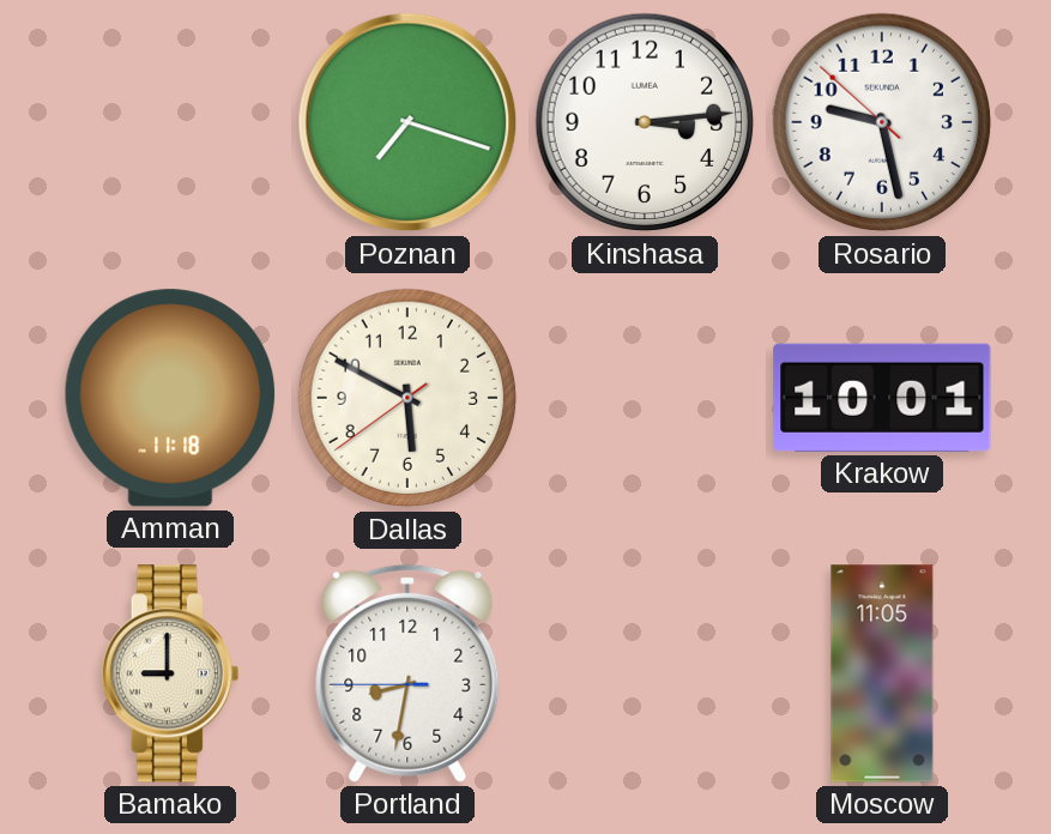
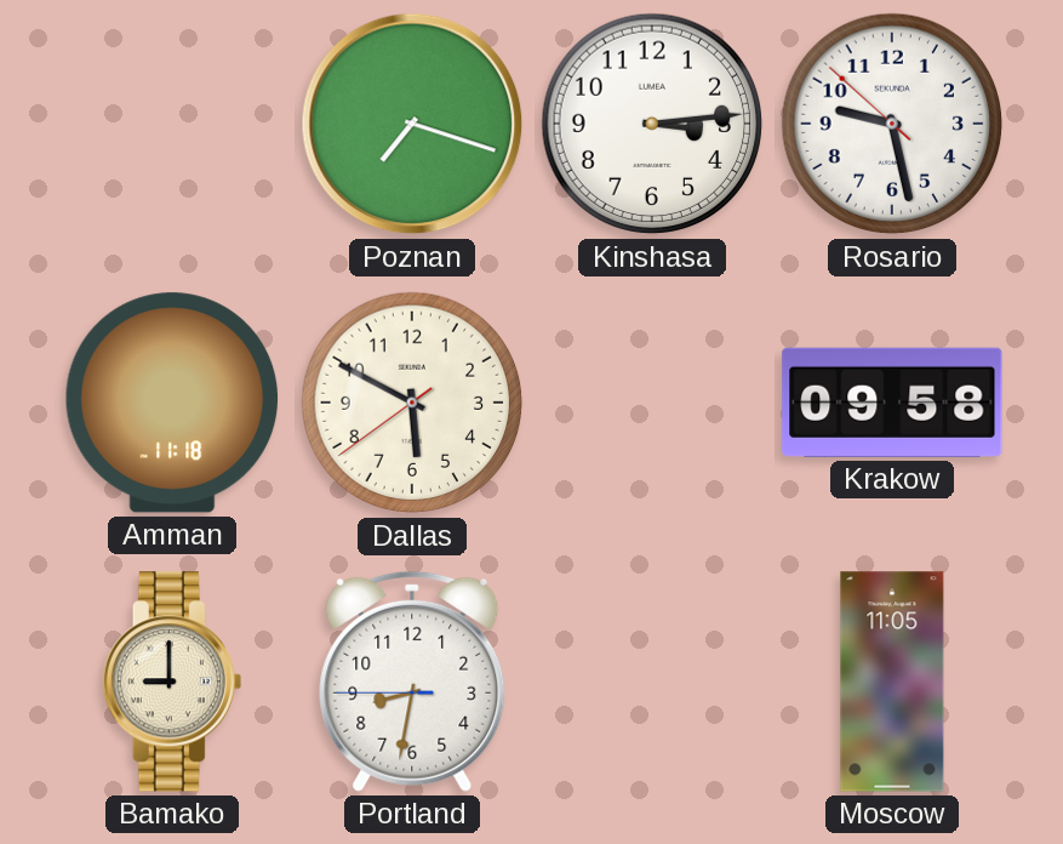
Krakow: 10:01 -> 09:58 (892, 403)
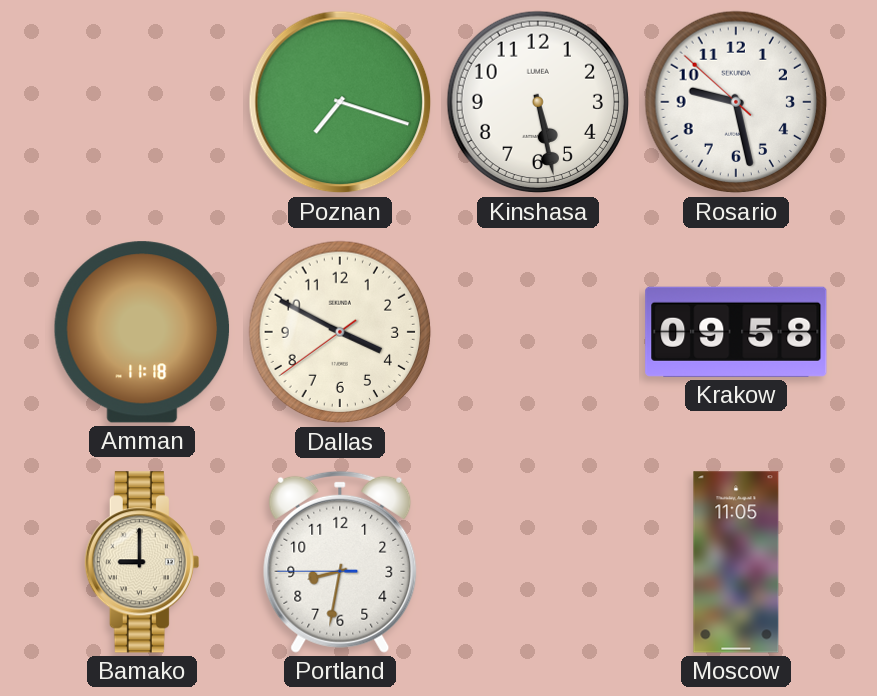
Kinshasa: 3:14 -> 5:28 (538, 102)
Dallas: 5:49 -> 3:49 (340, 332)
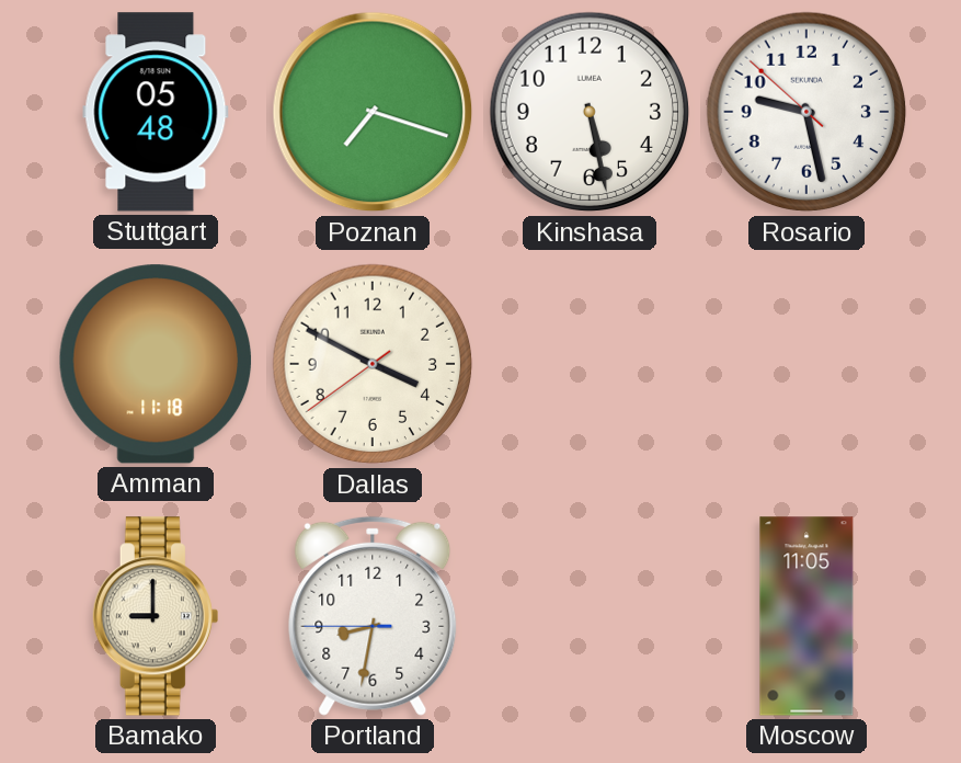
Stuttgart: none -> 05:48 (156, 112)
Krakow: 09:58 -> none (736, 332)
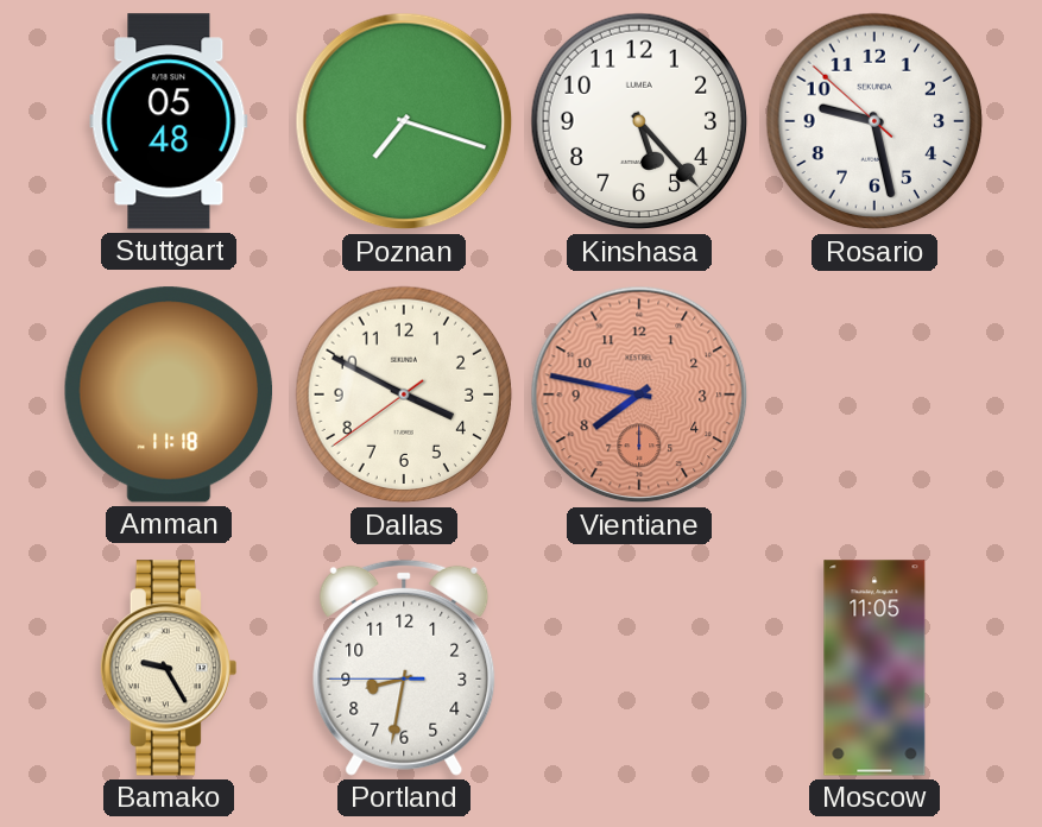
Kinshasa: 5:28 -> 5:23 (639, 121)
Vientiane: none -> 7:47 (639, 394)
Bamako: 9:00 -> 9:25 (169, 668)
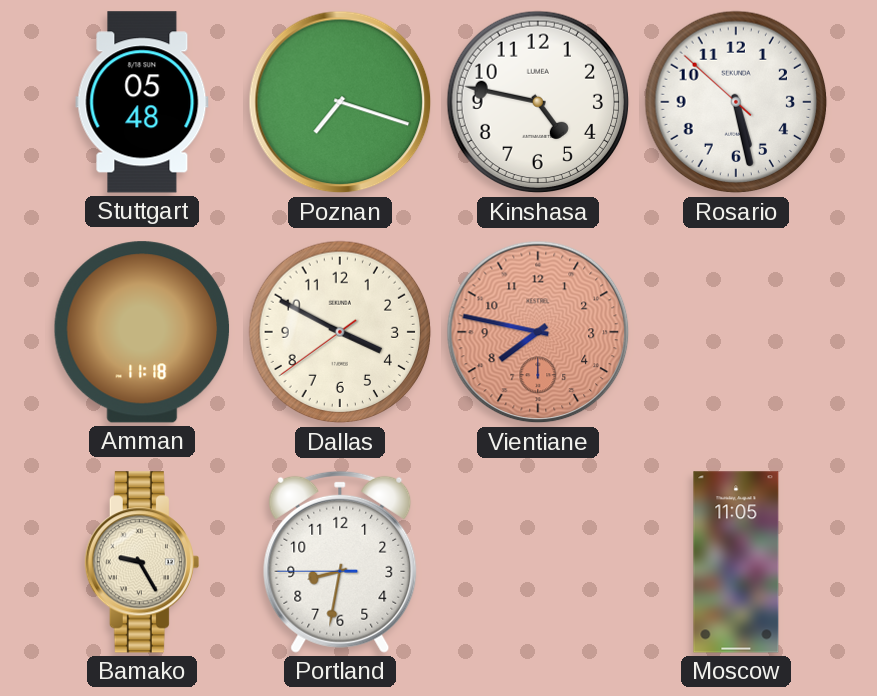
Kinshasa: 5:23 -> 4:47 (538, 102)
Rosario: 9:27 -> 5:27 (736, 102)
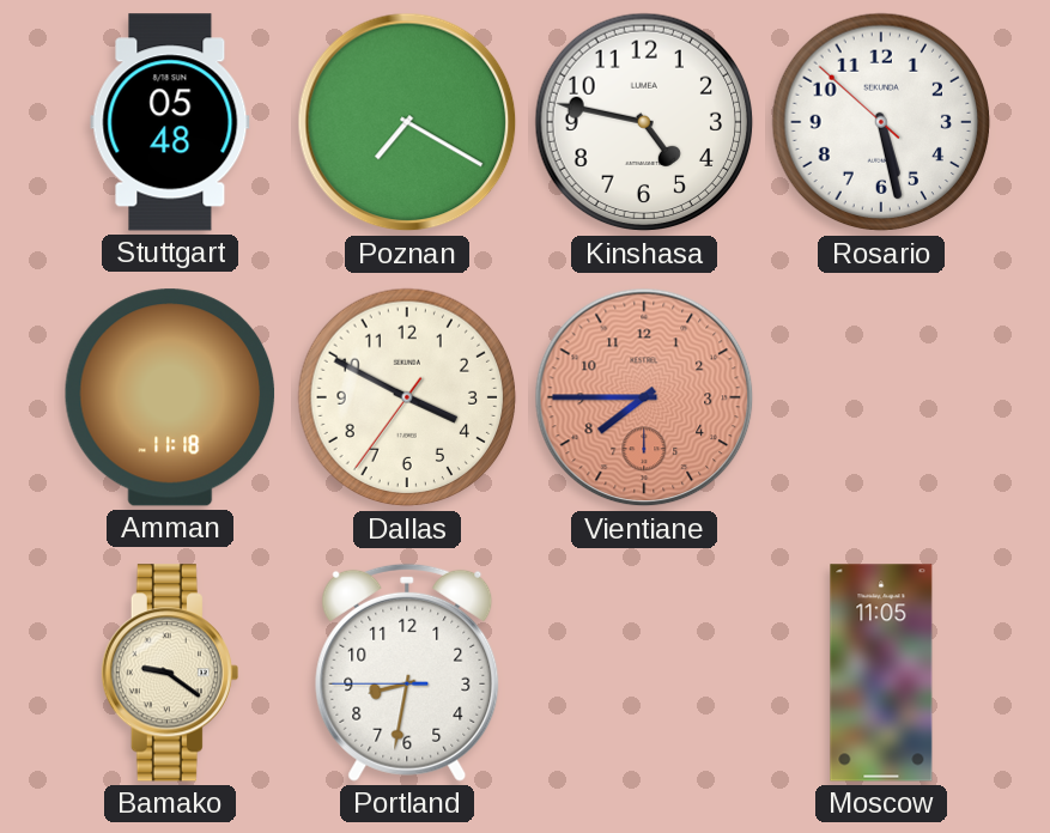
Poznan: 7:18 -> 7:20 (407, 122)
Dallas: 3:49:39 -> 3:49:36 (407, 397)
Vientiane: 7:47 -> 7:45 (644, 397)
Bamako: 9:25 -> 9:21 (170, 673)
